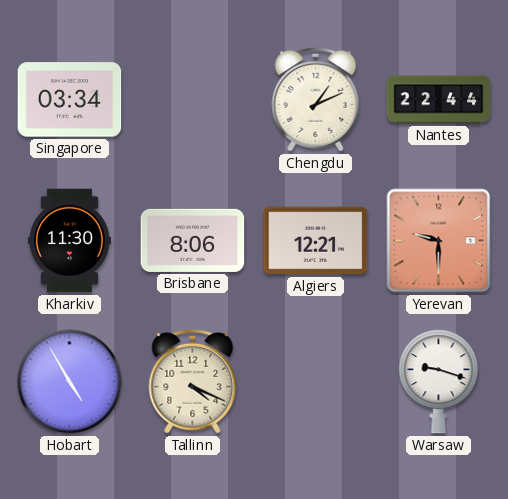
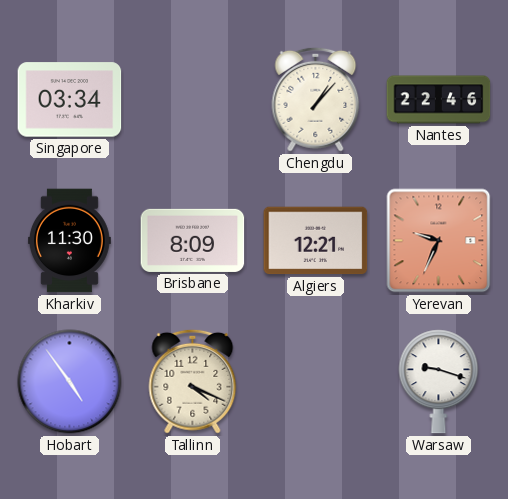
Chengdu: 1:11 -> 1:07 (316, 99)
Nantes: 22:44 -> 22:46 (439, 100)
Brisbane: 8:06 -> 8:09 (193, 240)
Yerevan: 9:30 -> 9:34 (439, 241)
Hobart: 4:55 -> 4:54 (70, 382)
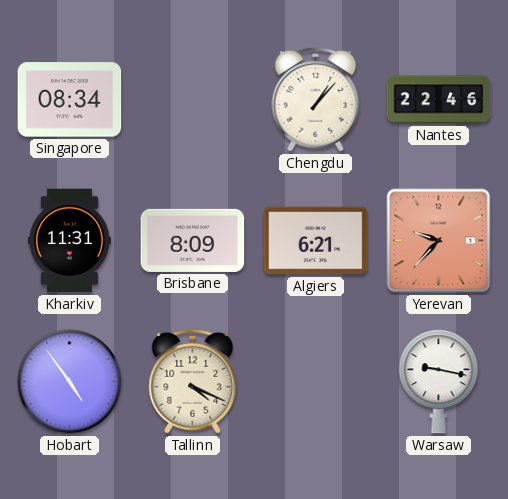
Singapore: 03:34 -> 08:34 (70, 100)
Kharkiv: 11:30 -> 11:31 (69, 241)
Algiers: 12:21 -> 6:21 (316, 241)
Yerevan: 9:34 -> 9:37 (439, 241)
Warsaw: 9:18 -> 9:17 (439, 382)
